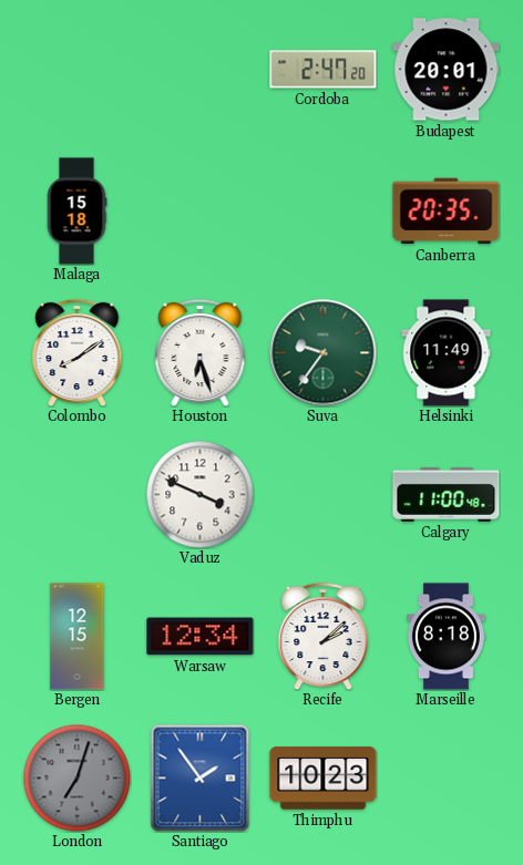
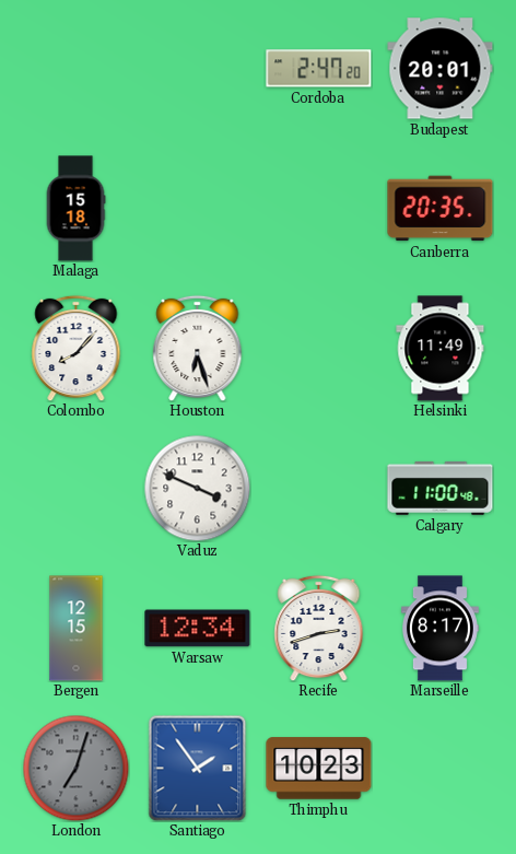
Colombo: 8:09 -> 8:07 (77, 348)
Suva: 9:36 -> none (324, 353)
Recife: 2:08 -> 2:42 (319, 628)
Marseille: 8:18 -> 8:17 (439, 629)
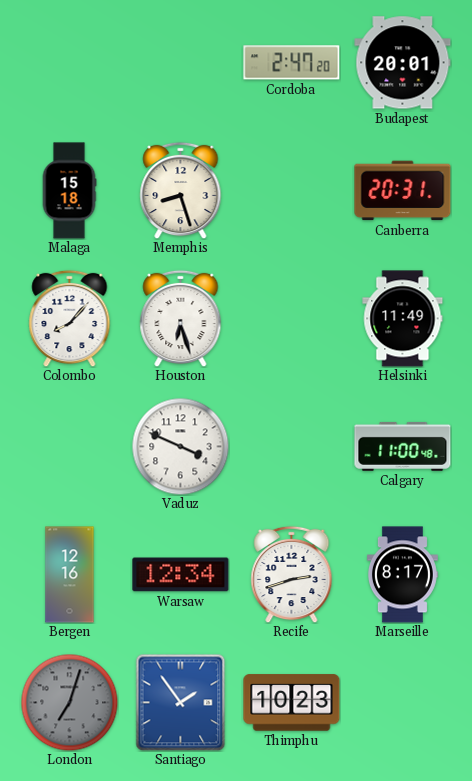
Memphis: none -> 8:27 (181, 190)
Canberra: 20:35 -> 20:31 (403, 191)
Bergen: 12:15 -> 12:16 (70, 575)
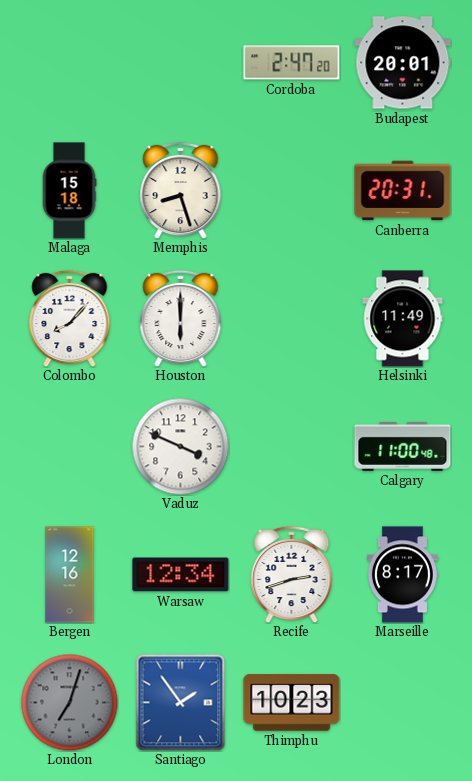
Houston: 6:27 -> 6:00 (181, 318)
